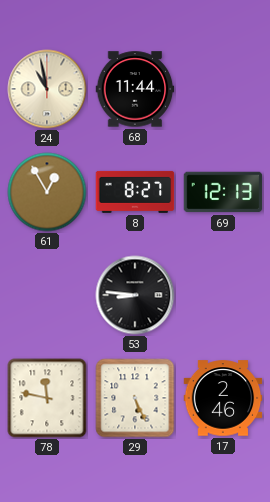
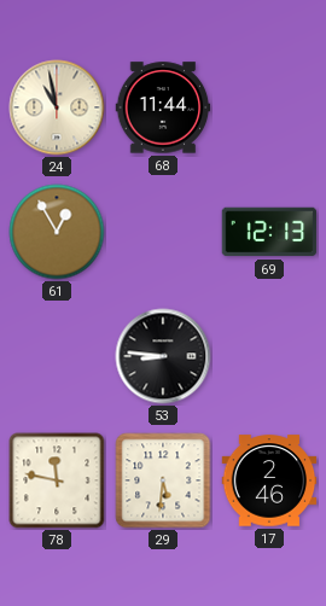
8: 8:27 -> none (135, 192)
29: 5:26 -> 5:31 (163, 480)
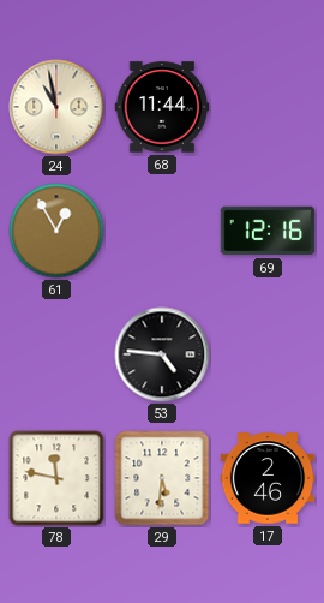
69: 12:13 -> 12:16 (268, 231)
53: 8:46 -> 4:46 (162, 354)
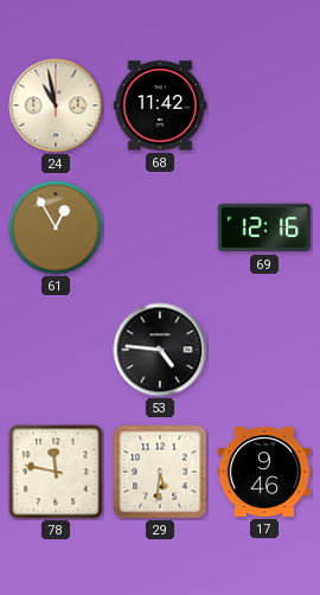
68: 11:44 -> 11:42 (160, 105)
17: 2:46 -> 9:46 (264, 472)
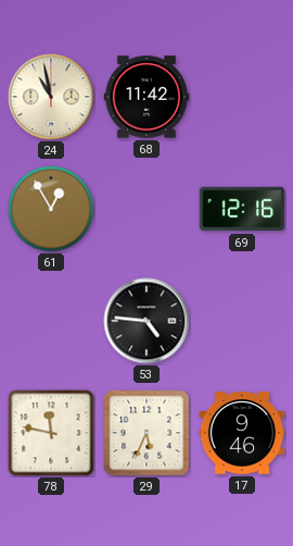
29: 5:31 -> 5:34 (146, 433)
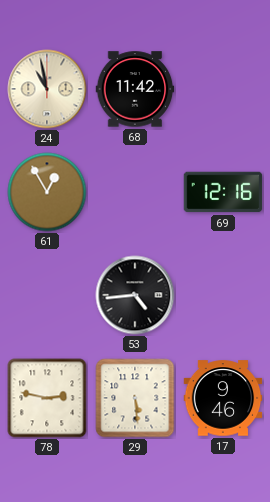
53: 4:46 -> 4:44 (135, 295)
78: 11:47 -> 2:47 (47, 398)
29: 5:34 -> 5:29 (135, 398)
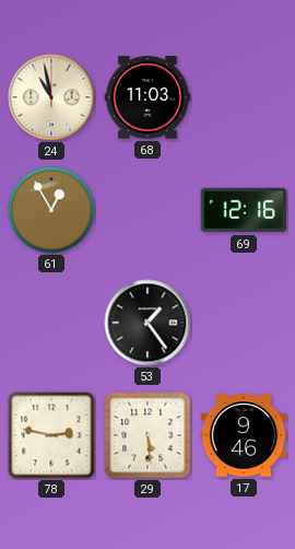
68: 11:42 -> 11:03 (147, 97)
53: 4:44 -> 1:24 (147, 323)
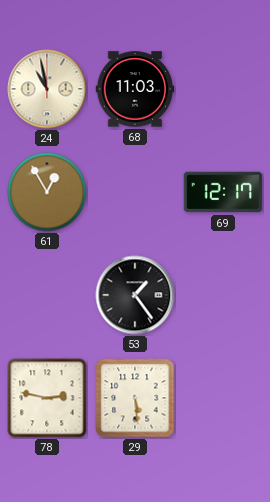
69: 12:16 -> 12:17 (223, 192)
17: 9:46 -> none (244, 435)
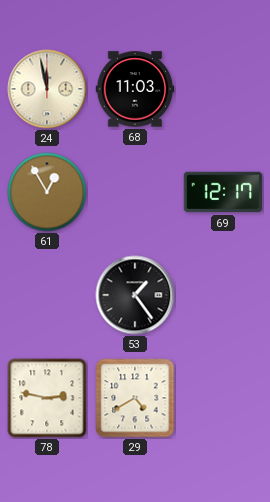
24: 10:58 -> 11:58 (47, 89)
29: 5:29 -> 4:40 (135, 398)
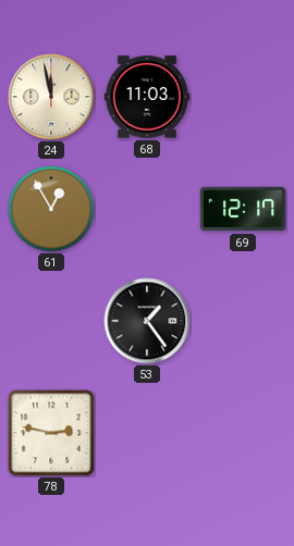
29: 4:40 -> none (135, 398)
